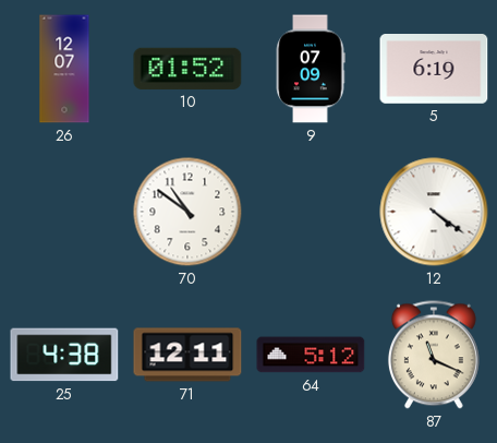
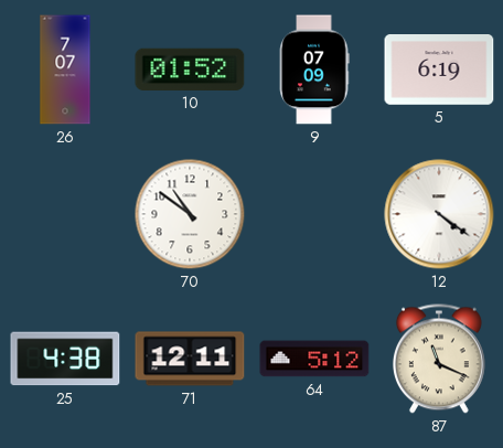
26: 12:07 -> 7:07 (65, 70)
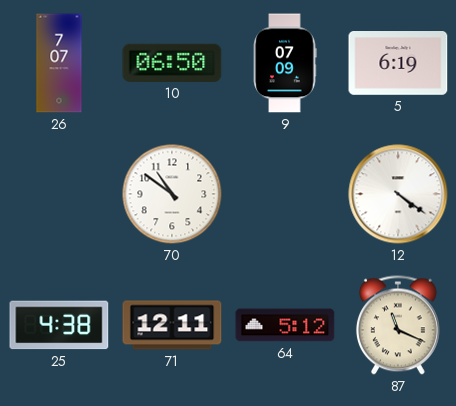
10: 01:52 -> 06:50 (172, 63)
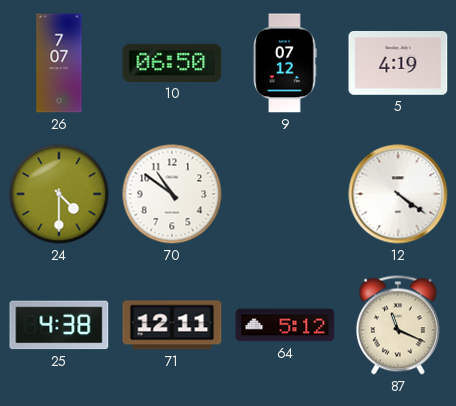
9: 07:09 -> 07:12 (285, 63)
5: 6:19 -> 4:19 (398, 64)
24: none -> 4:30 (59, 194)
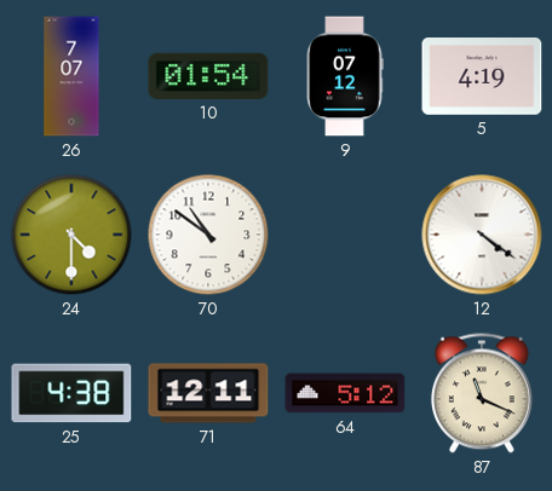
10: 06:50 -> 01:54 (208, 76)
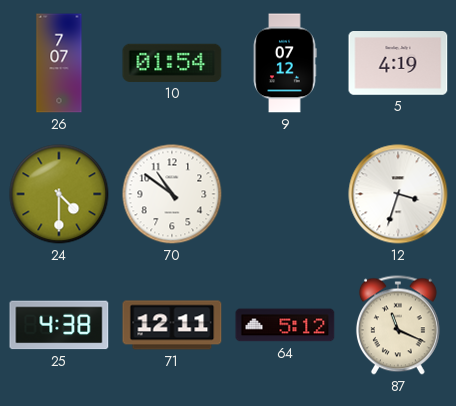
12: 4:21 -> 3:33 (398, 194)
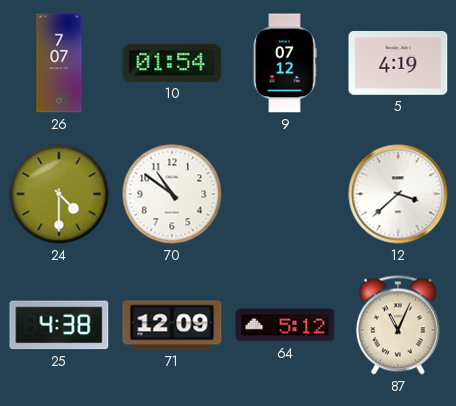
12: 3:33 -> 3:38 (398, 194)
71: 12:11 -> 12:09 (172, 325)
87: 11:19 -> 11:04 (398, 325)
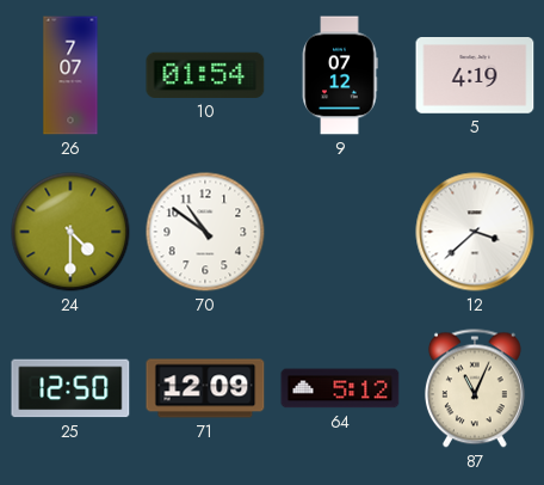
25: 4:38 -> 12:50 (70, 388)
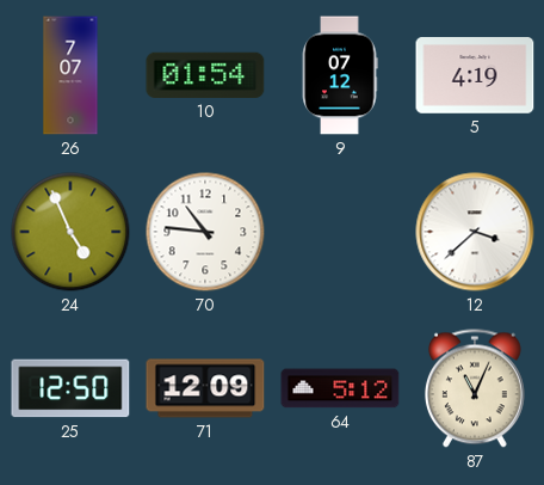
24: 4:30 -> 4:56 (70, 232)
70: 10:51 -> 10:46 (205, 232)
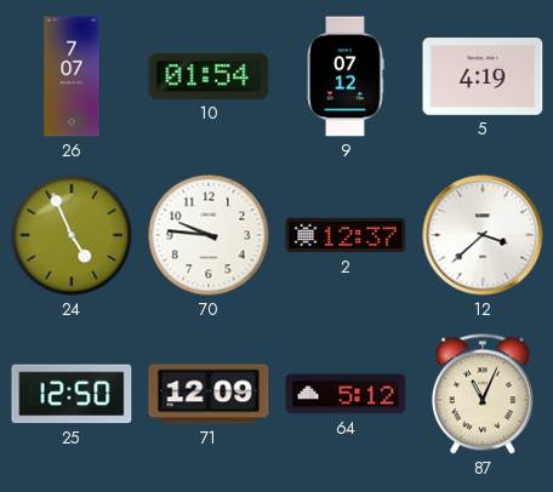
70: 10:46 -> 9:46 (209, 235)
2: none -> 12:37 (346, 235)
